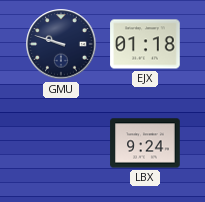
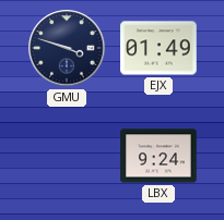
GMU: 9:48 -> 3:48 (67, 48)
EJX: 01:18 -> 01:49 (158, 48)
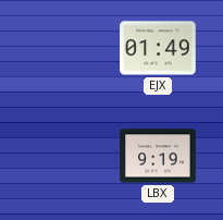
GMU: 3:48 -> none (67, 48)
LBX: 9:24 -> 9:19 (158, 156)
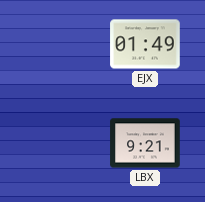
LBX: 9:19 -> 9:21 (145, 143)
